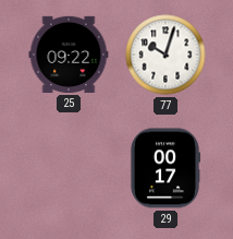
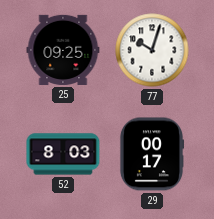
25: 09:22 -> 09:25 (63, 50)
52: none -> 8:03 (63, 154)
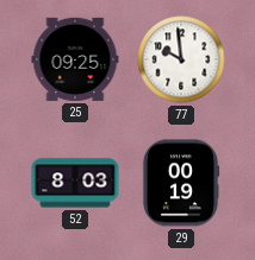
77: 10:03 -> 9:59 (181, 59)
29: 00:17 -> 00:19 (181, 183)
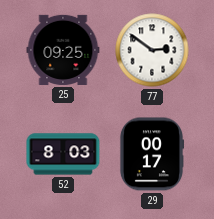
77: 9:59 -> 2:51 (152, 50)
29: 00:19 -> 00:17 (152, 154)
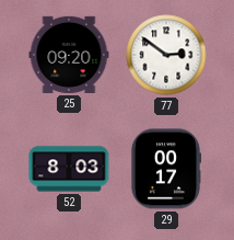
25: 09:25 -> 09:20 (69, 55)
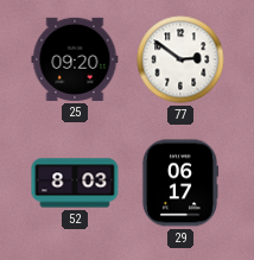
29: 00:17 -> 06:17 (180, 183)
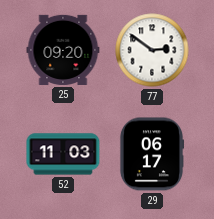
52: 8:03 -> 11:03 (63, 154)
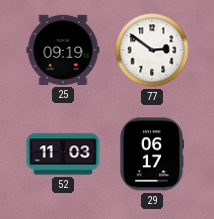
25: 09:20 -> 09:19 (63, 50)
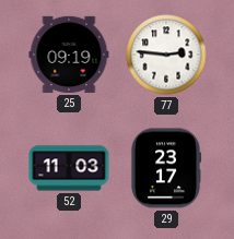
77: 2:51 -> 2:46 (166, 55)
29: 06:17 -> 23:17 (166, 168)
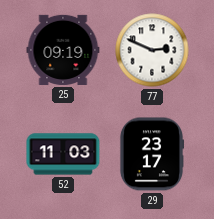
77: 2:46 -> 2:49 (152, 50)
